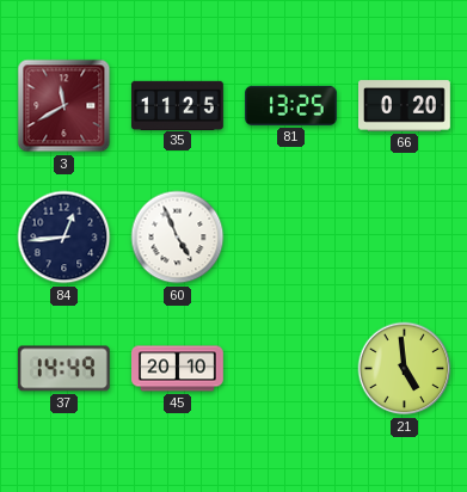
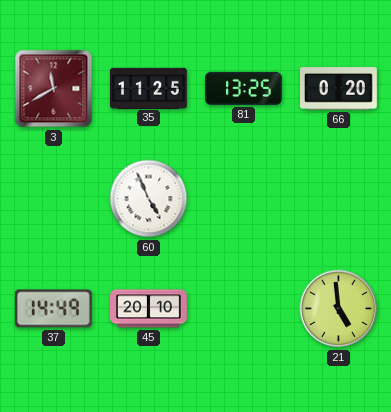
84: 12:44 -> none (64, 238)
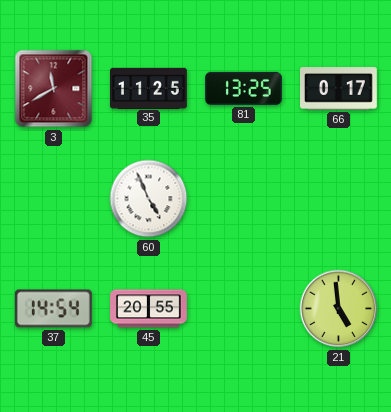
66: 0:20 -> 0:17 (339, 89)
37: 14:49 -> 14:54 (53, 309)
45: 20:10 -> 20:55 (149, 309)
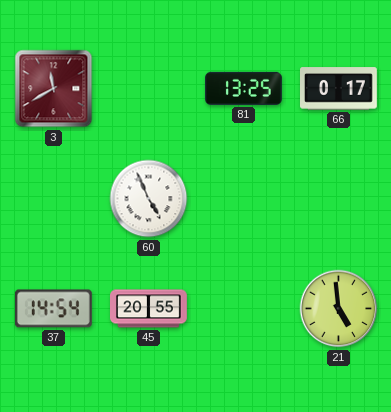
35: 11:25 -> none (149, 88)
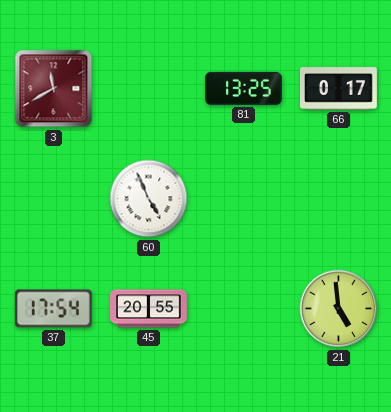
37: 14:54 -> 17:54 (53, 309)
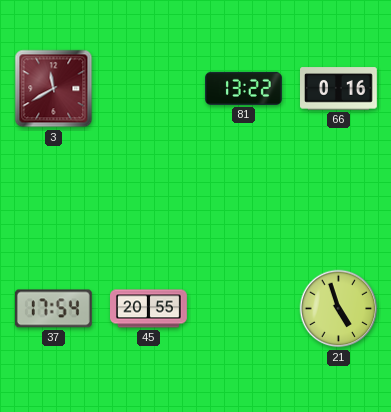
81: 13:25 -> 13:22 (244, 88)
66: 0:17 -> 0:16 (339, 89)
60: 4:56 -> none (149, 199)
21: 4:59 -> 4:57 (339, 309)
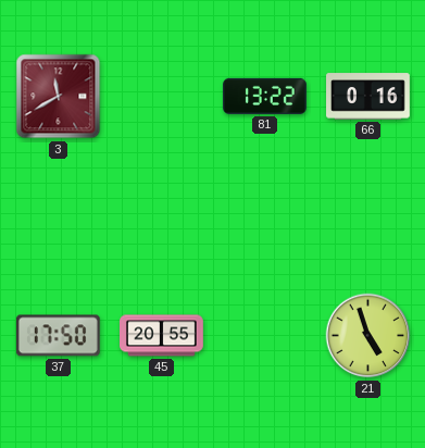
37: 17:54 -> 17:50 (58, 336)
